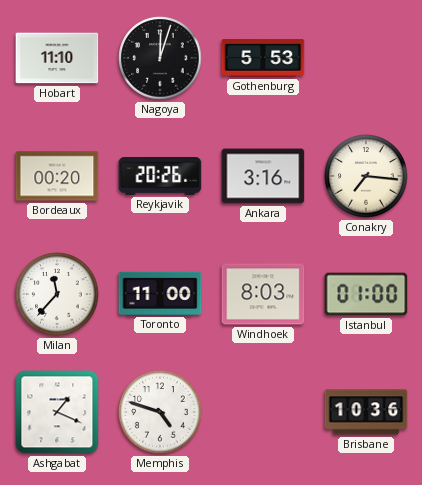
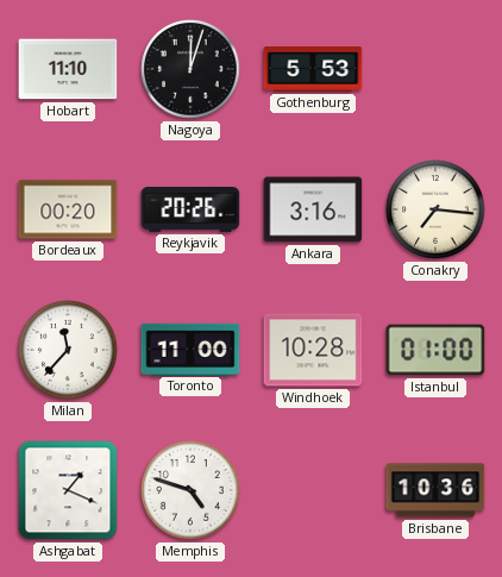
Windhoek: 8:03 -> 10:28 (313, 350)
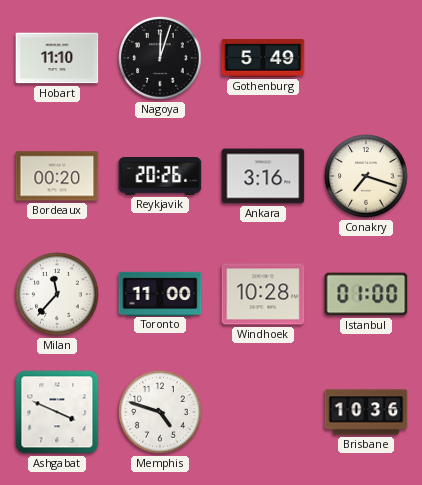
Gothenburg: 5:53 -> 5:49 (263, 58)
Conakry: 7:16 -> 7:18 (366, 176)
Ashgabat: 1:19 -> 3:49 (57, 412)
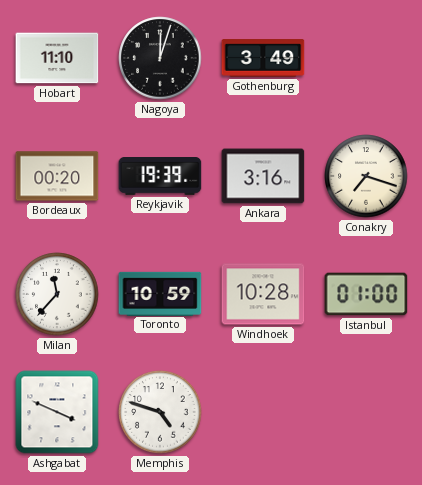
Gothenburg: 5:49 -> 3:49 (263, 58)
Reykjavik: 20:26 -> 19:39 (160, 177)
Toronto: 11:00 -> 10:59 (160, 293)
Brisbane: 10:36 -> none (366, 412)
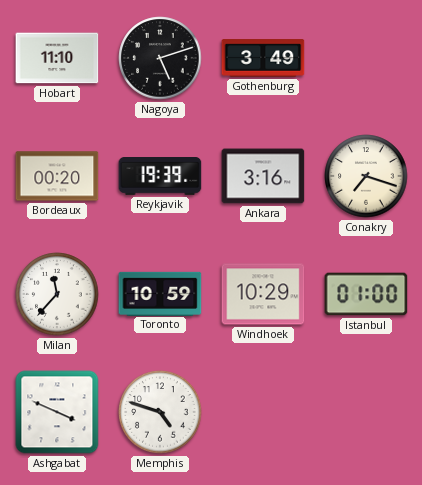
Nagoya: 12:03 -> 5:12 (160, 58)
Windhoek: 10:28 -> 10:29 (263, 294)
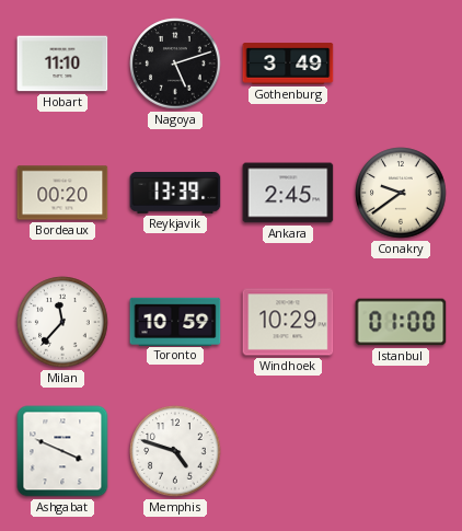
Reykjavik: 19:39 -> 13:39 (175, 194)
Ankara: 3:16 -> 2:45 (288, 193)
Conakry: 7:18 -> 9:39 (401, 193)
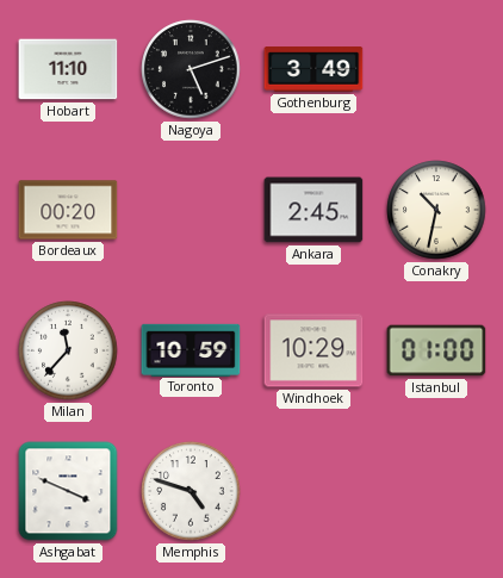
Reykjavik: 13:39 -> none (175, 194)
Conakry: 9:39 -> 10:32 (436, 210)
